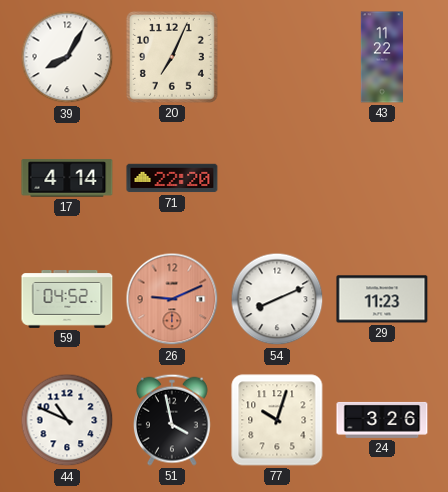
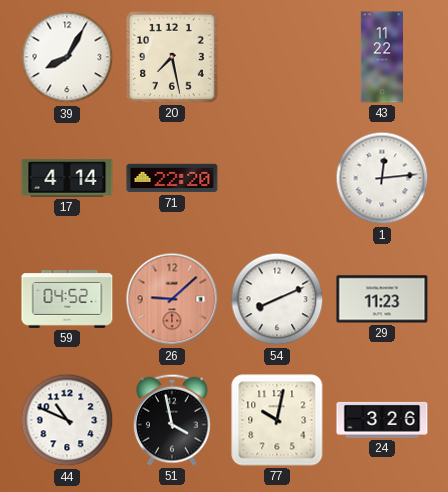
20: 7:04 -> 7:28 (172, 57)
1: none -> 12:14 (382, 178)
26: 9:11 -> 9:08 (172, 299)
77: 10:03 -> 10:02 (277, 420)
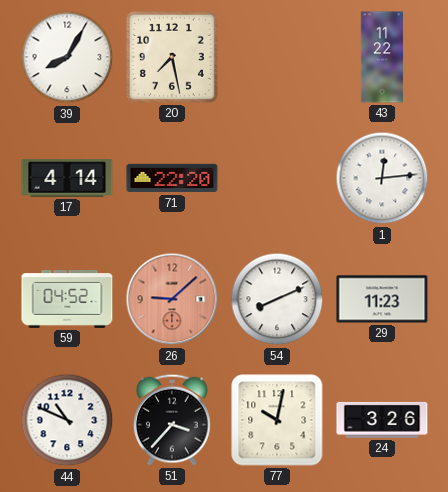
51: 3:58 -> 3:37 (172, 420)
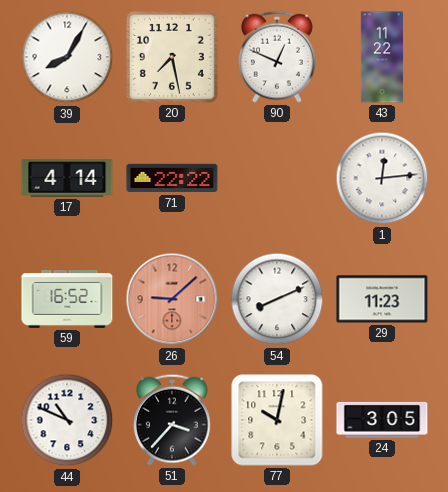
90: none -> 12:49 (277, 57)
71: 22:20 -> 22:22 (172, 178)
59: 04:52 -> 16:52 (67, 300)
24: 3:26 -> 3:05 (382, 420)
